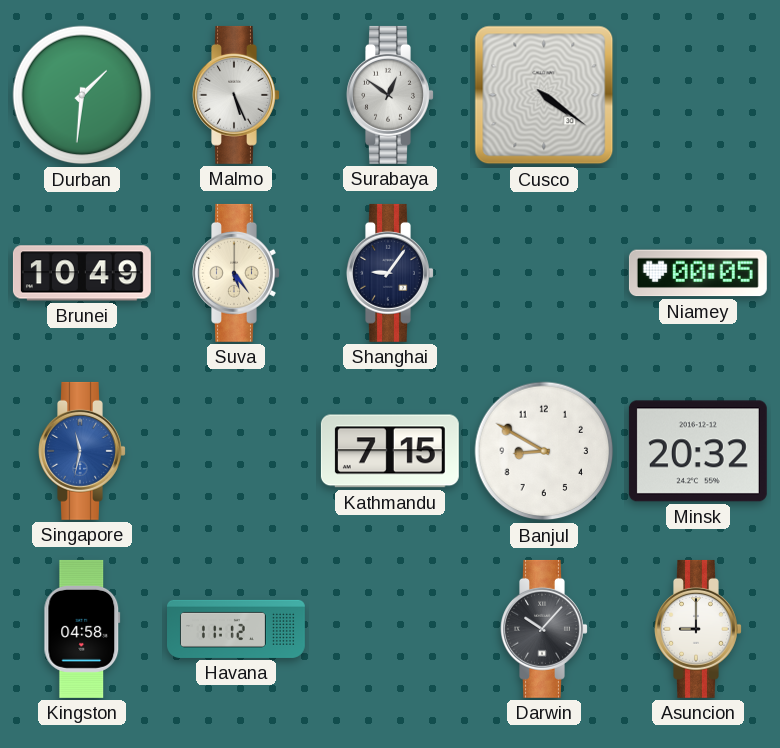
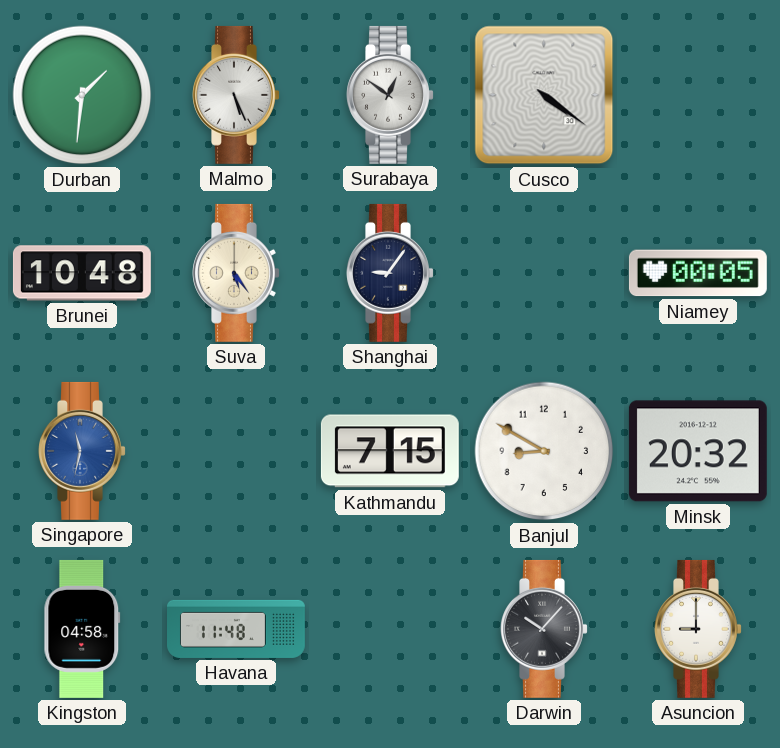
Brunei: 10:49 -> 10:48 (82, 273)
Havana: 11:12 -> 11:48 (237, 629)
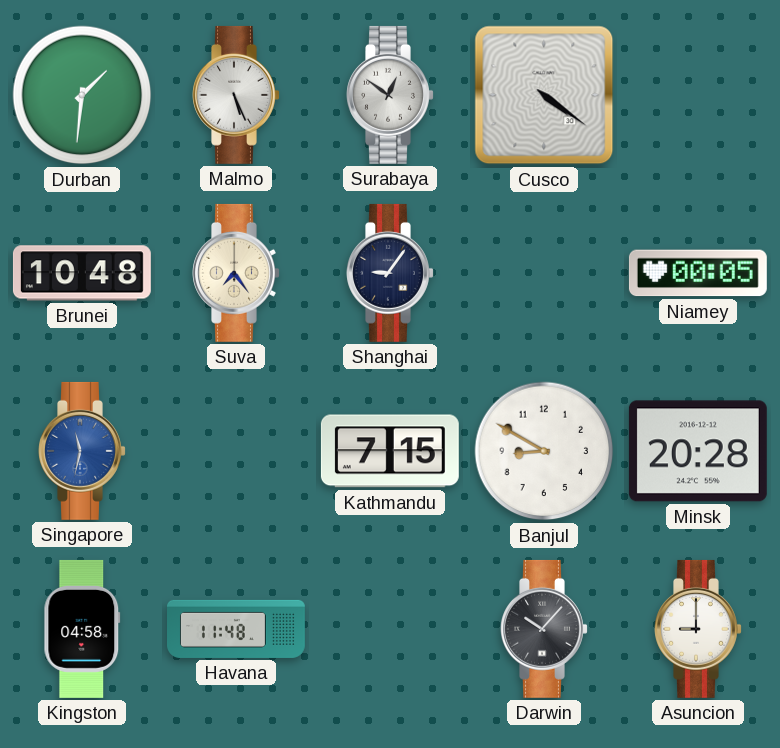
Suva: 5:24 -> 7:24 (236, 273)
Minsk: 20:32 -> 20:28 (698, 451)
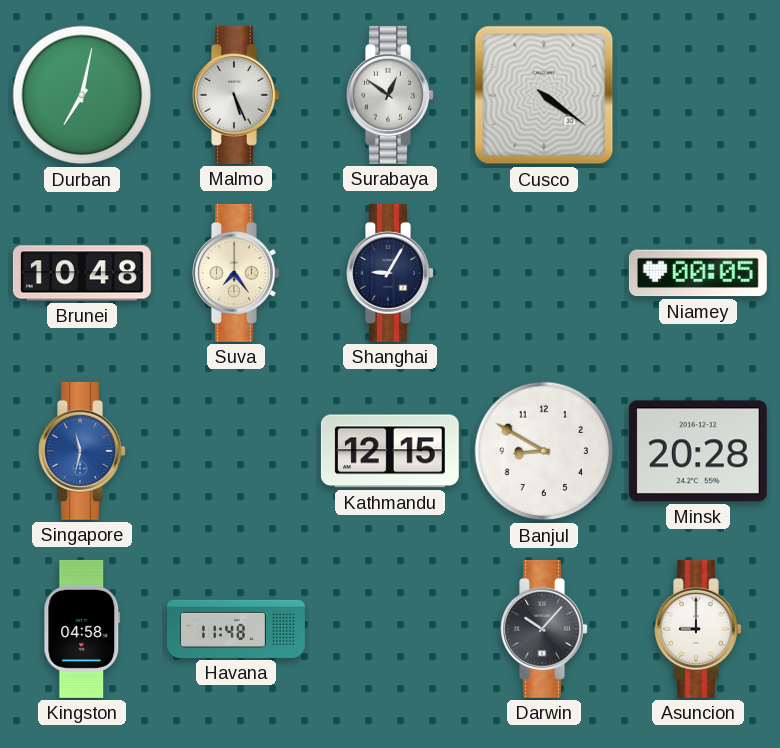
Durban: 1:31 -> 7:02 (82, 95)
Shanghai: 9:06 -> 9:05 (390, 273)
Kathmandu: 7:15 -> 12:15 (390, 451)
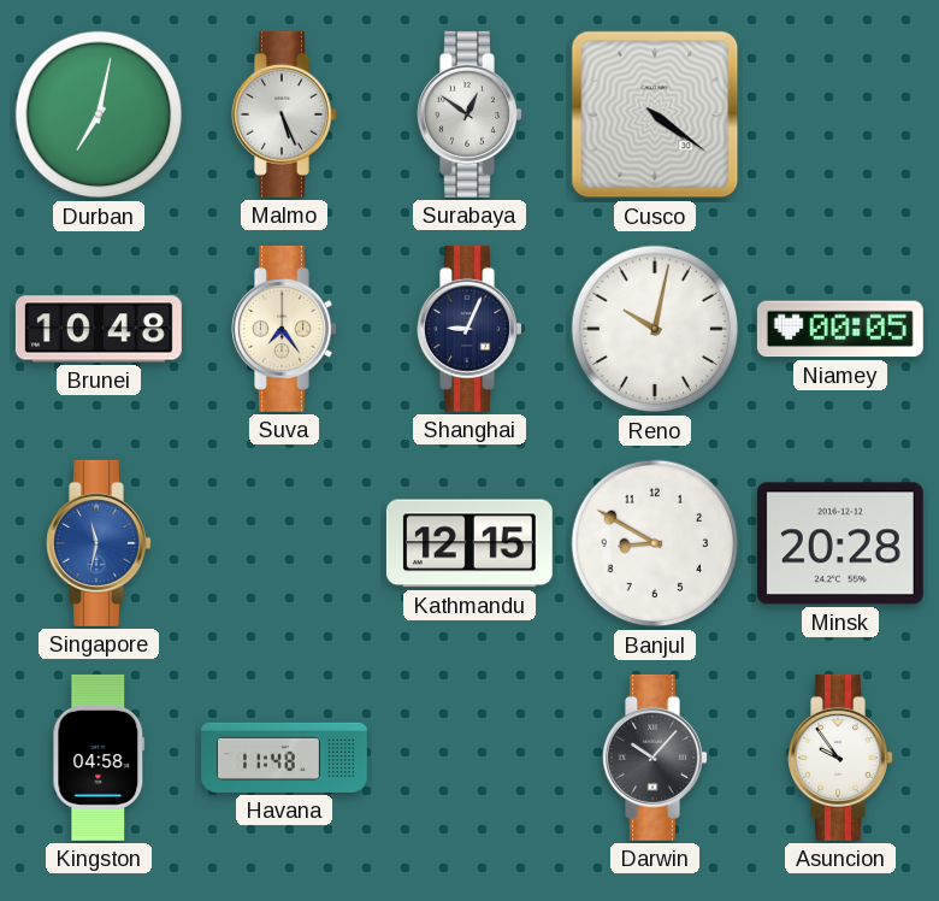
Shanghai: 9:05 -> 9:04 (469, 329)
Reno: none -> 10:02 (655, 329)
Asuncion: 9:00 -> 9:54 (840, 758)
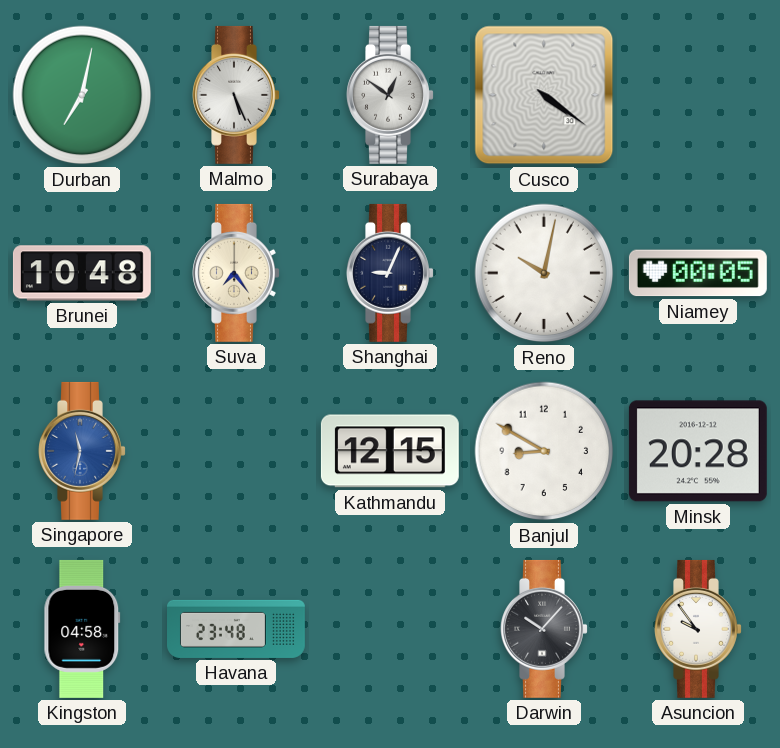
Havana: 11:48 -> 23:48 (237, 629)
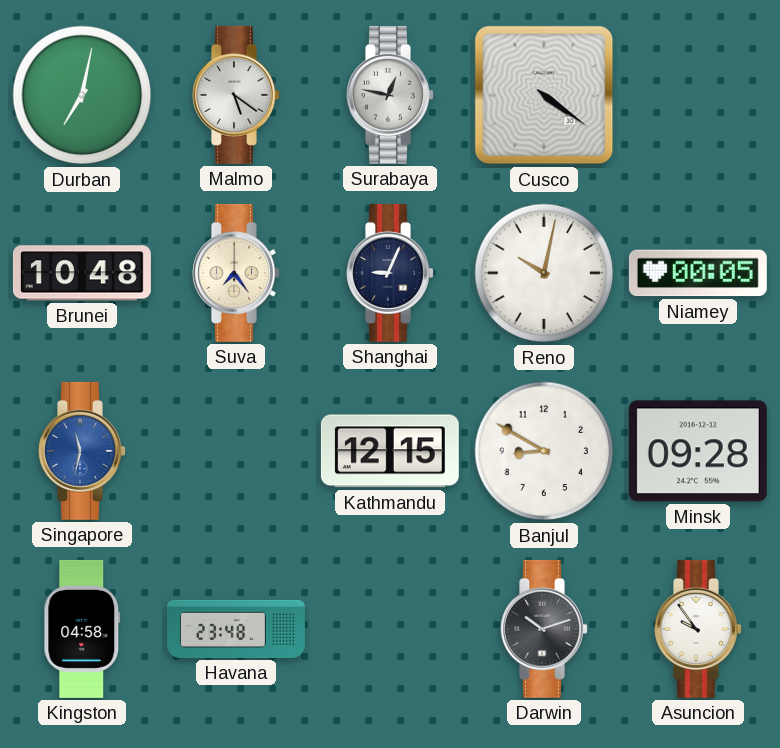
Malmo: 5:26 -> 5:21 (236, 95)
Surabaya: 12:51 -> 12:47 (390, 95)
Minsk: 20:28 -> 09:28 (698, 451)
Darwin: 10:07 -> 10:12 (544, 629)
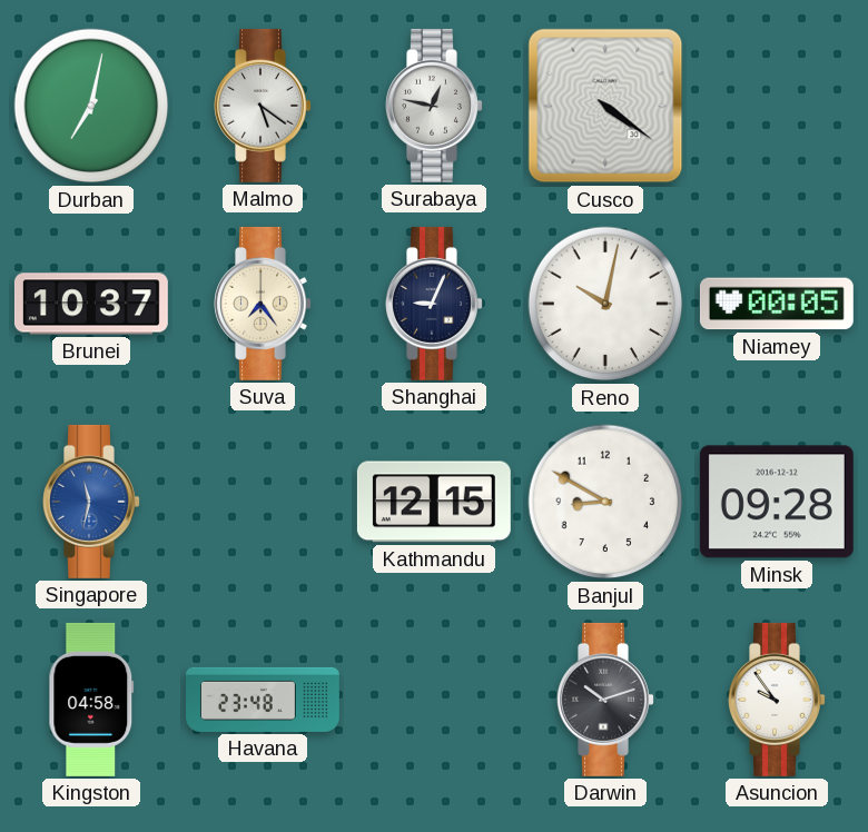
Brunei: 10:48 -> 10:37 (91, 304)
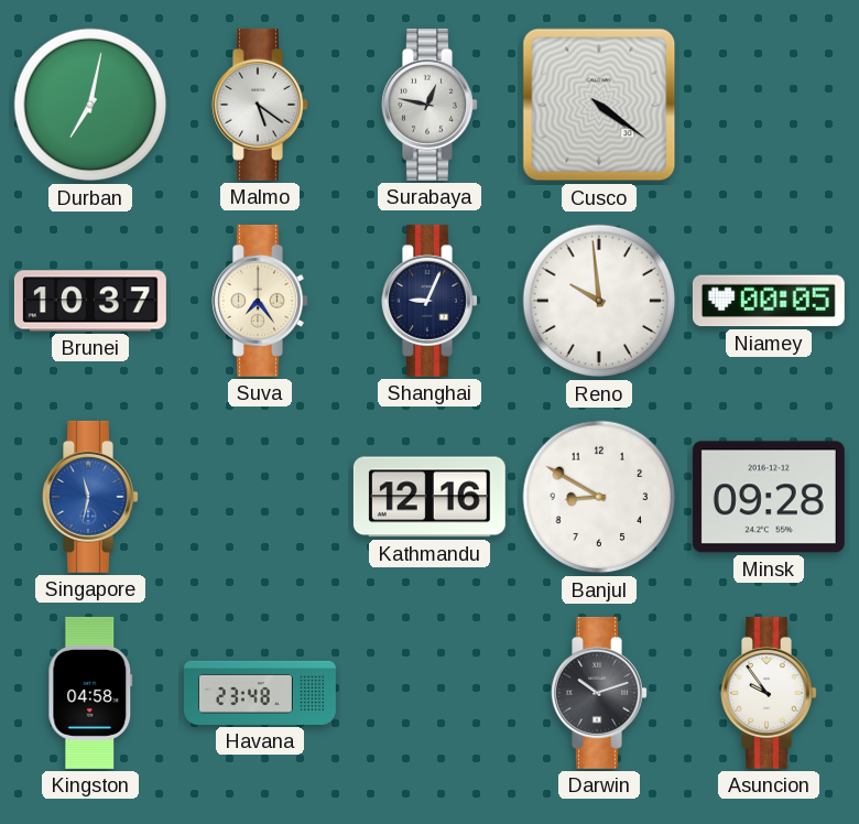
Reno: 10:02 -> 9:59 (599, 301)
Kathmandu: 12:15 -> 12:16 (430, 497)
